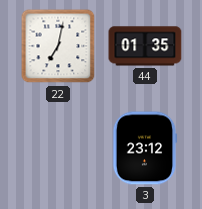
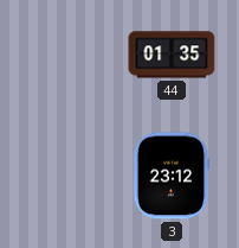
22: 7:02 -> none (58, 46)
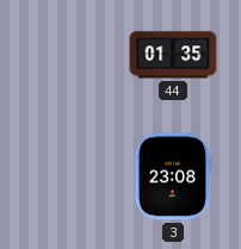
3: 23:12 -> 23:08 (173, 176)
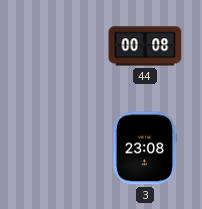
44: 01:35 -> 00:08 (145, 46)
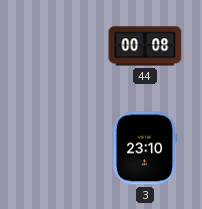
3: 23:08 -> 23:10 (145, 148)
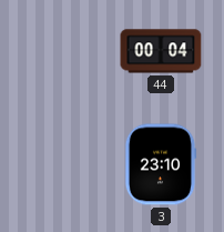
44: 00:08 -> 00:04 (161, 51)
